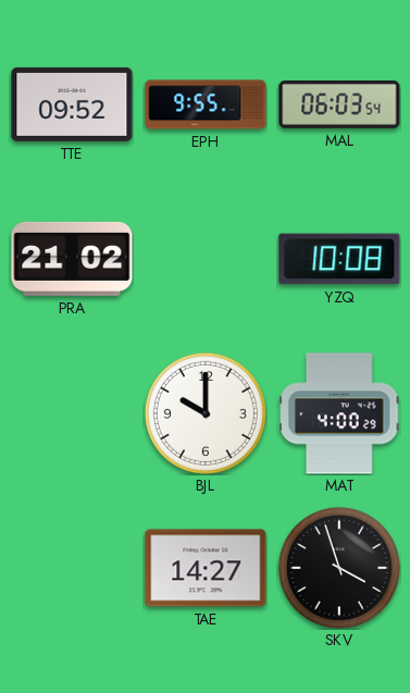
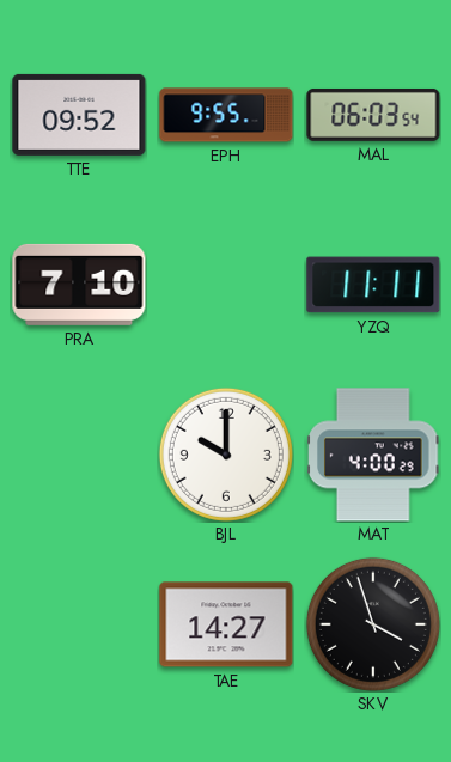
PRA: 21:02 -> 7:10 (79, 285)
YZQ: 10:08 -> 11:11 (373, 285)
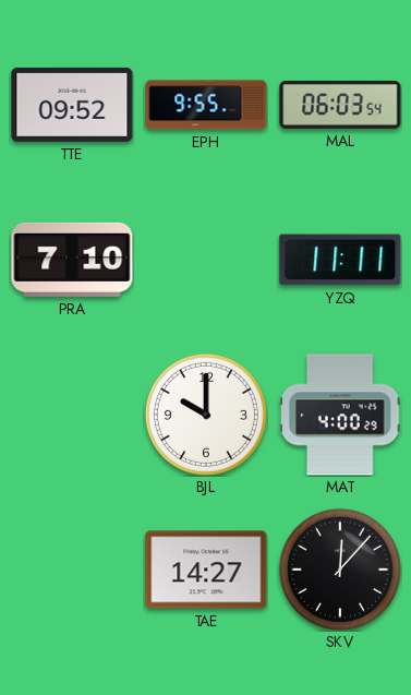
SKV: 3:57 -> 12:07 (340, 570)
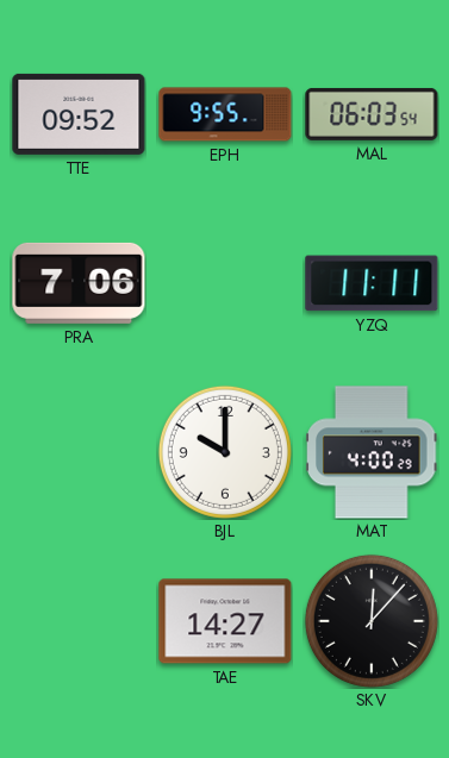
PRA: 7:10 -> 7:06 (79, 283)
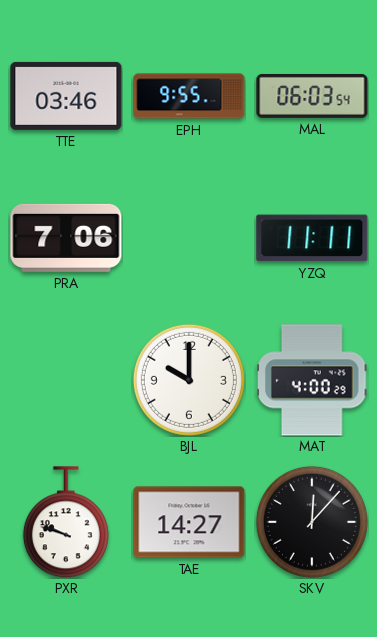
TTE: 09:52 -> 03:46 (66, 96)
PXR: none -> 9:48 (66, 522)
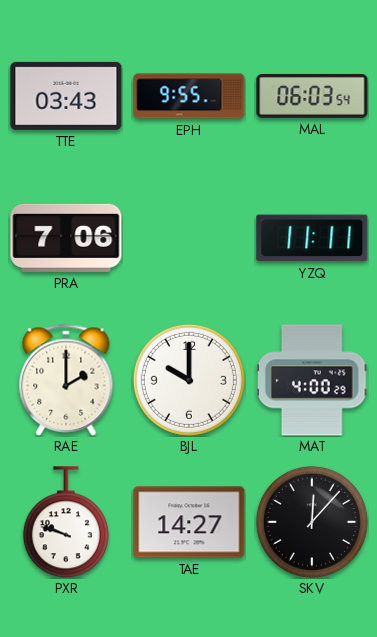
TTE: 03:46 -> 03:43 (66, 96)
RAE: none -> 2:00 (66, 380)
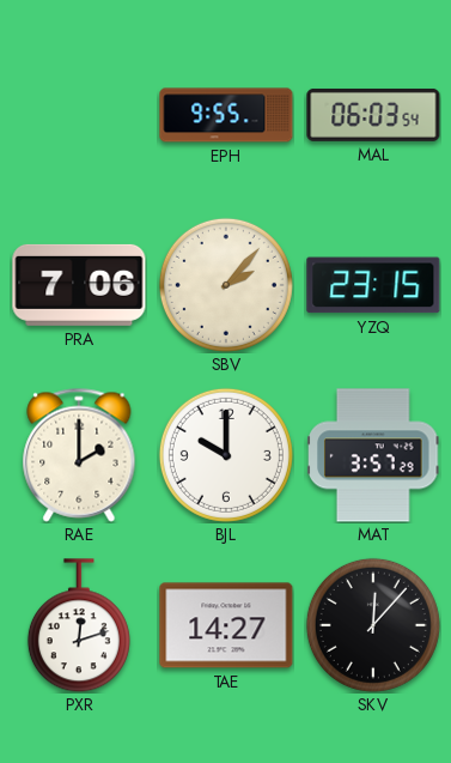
TTE: 03:43 -> none (66, 96)
SBV: none -> 2:07 (226, 285)
YZQ: 11:11 -> 23:15 (373, 285)
MAT: 4:00 -> 3:57 (373, 455)
PXR: 9:48 -> 12:12 (79, 625)
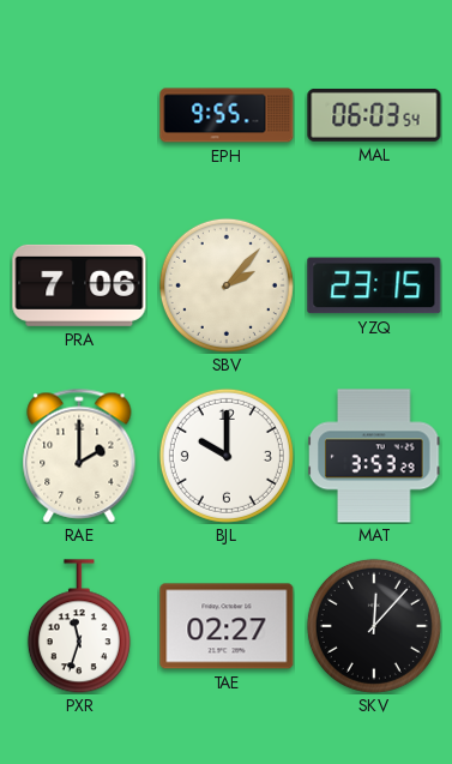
MAT: 3:57 -> 3:53 (374, 456)
PXR: 12:12 -> 11:33 (79, 626)
TAE: 14:27 -> 02:27 (227, 626)
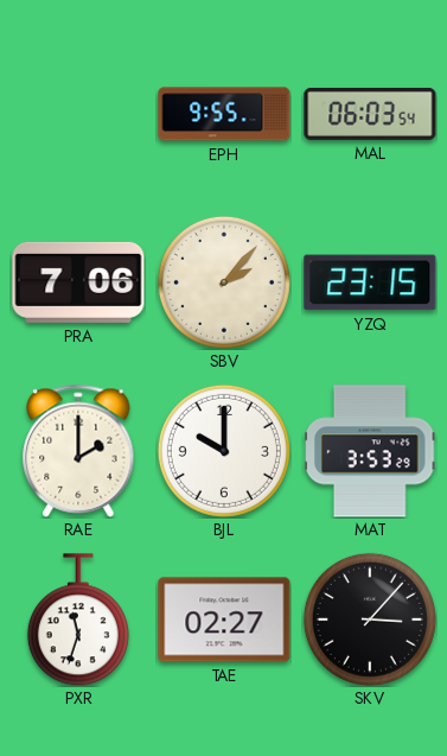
SKV: 12:07 -> 3:07 (370, 620)
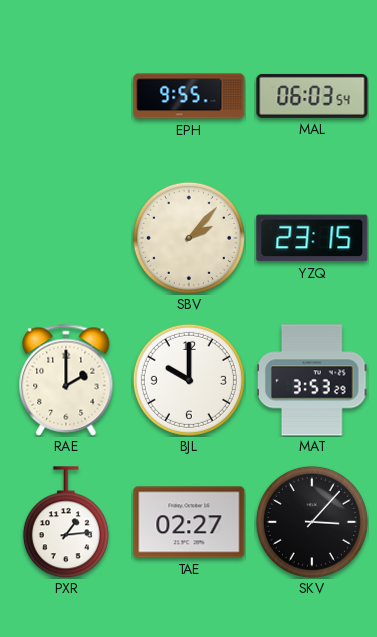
PRA: 7:06 -> none (78, 282)
PXR: 11:33 -> 1:14 (66, 522)
